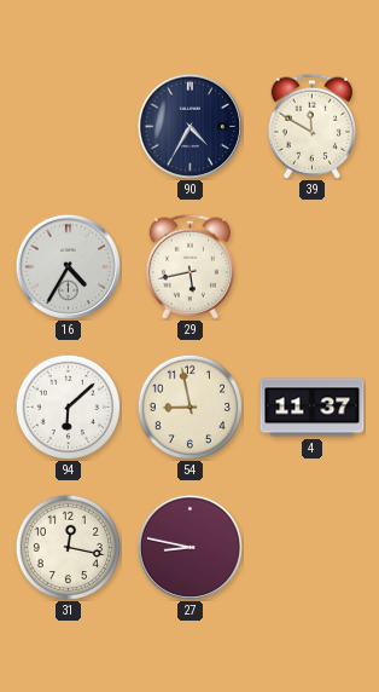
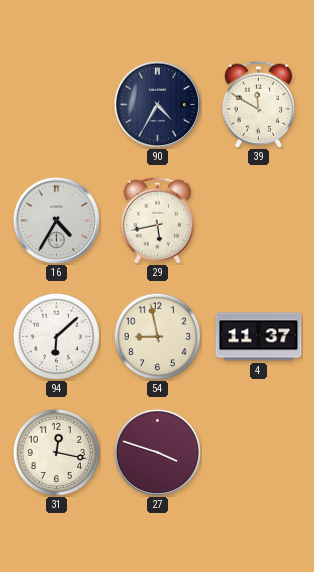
27: 8:47 -> 3:48 (157, 452)
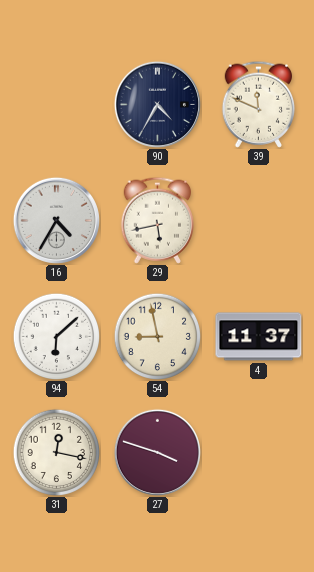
39: 11:50 -> 11:49 (259, 104)
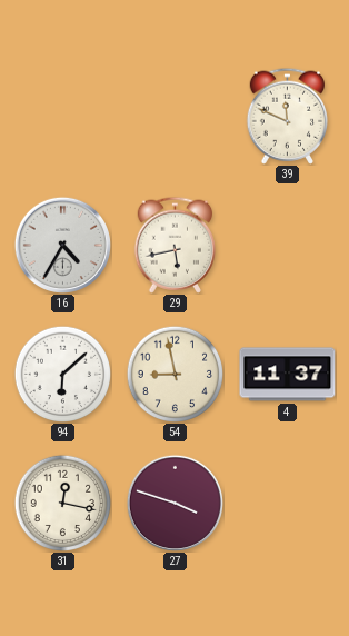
90: 4:35 -> none (157, 104)
